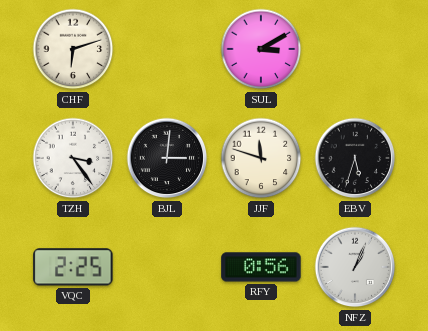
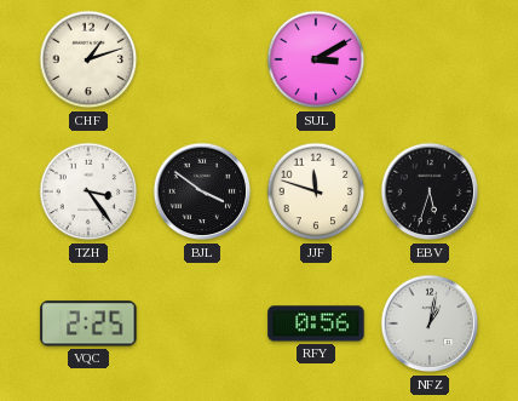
CHF: 6:12 -> 1:12 (88, 59)
BJL: 3:01 -> 3:51 (202, 191)
NFZ: 1:04 -> 1:02 (430, 323)
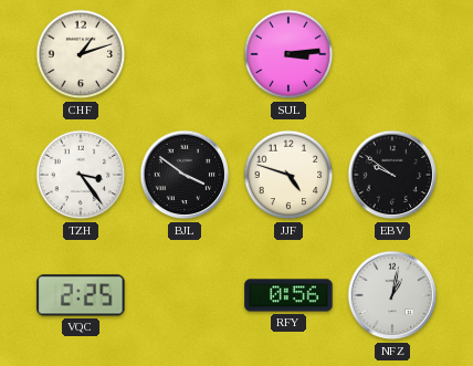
SUL: 3:10 -> 3:14 (288, 54)
JJF: 11:48 -> 4:48 (288, 175)
EBV: 5:33 -> 9:51 (392, 175)
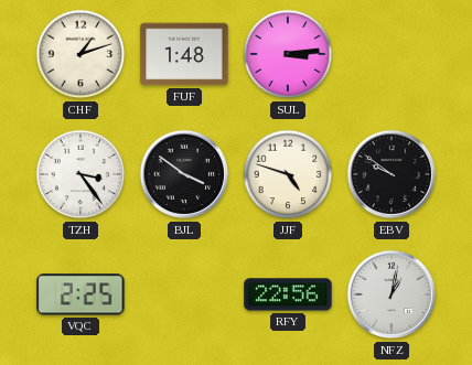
FUF: none -> 1:48 (184, 54)
RFY: 0:56 -> 22:56 (288, 294)
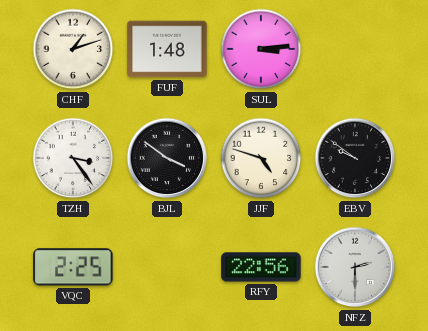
NFZ: 1:02 -> 2:30 (355, 267)
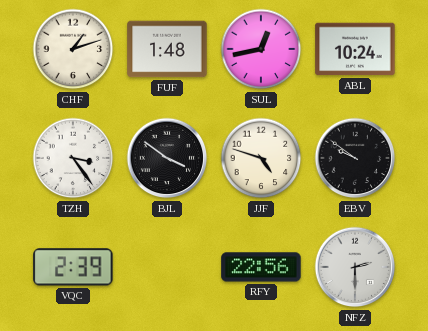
SUL: 3:14 -> 12:43 (261, 49)
ABL: none -> 10:24 (355, 49)
VQC: 2:25 -> 2:39 (73, 267)
